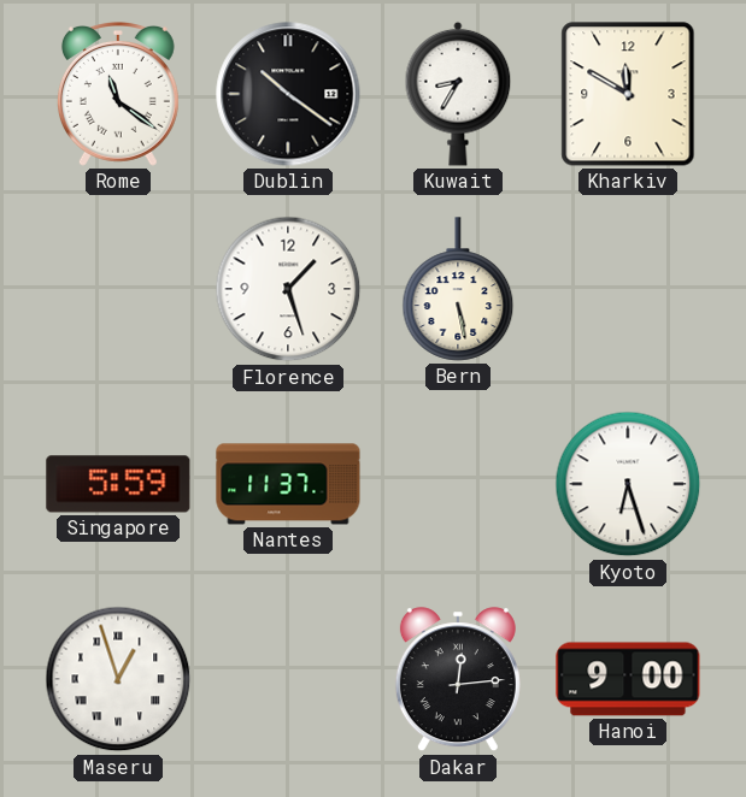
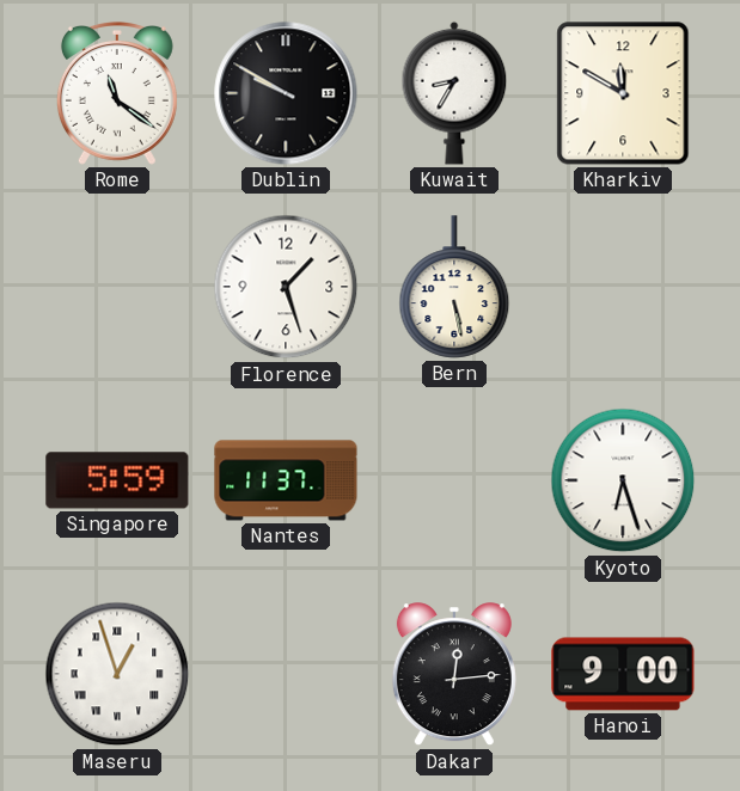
Dublin: 10:21 -> 9:50 (286, 93)
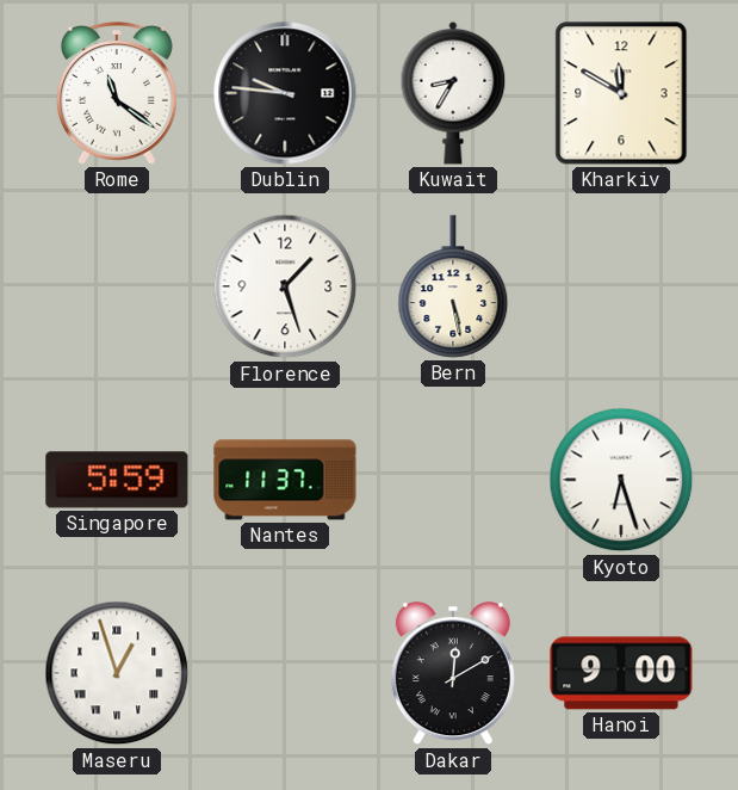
Dublin: 9:50 -> 9:46 (285, 93)
Dakar: 12:14 -> 12:10 (453, 674)
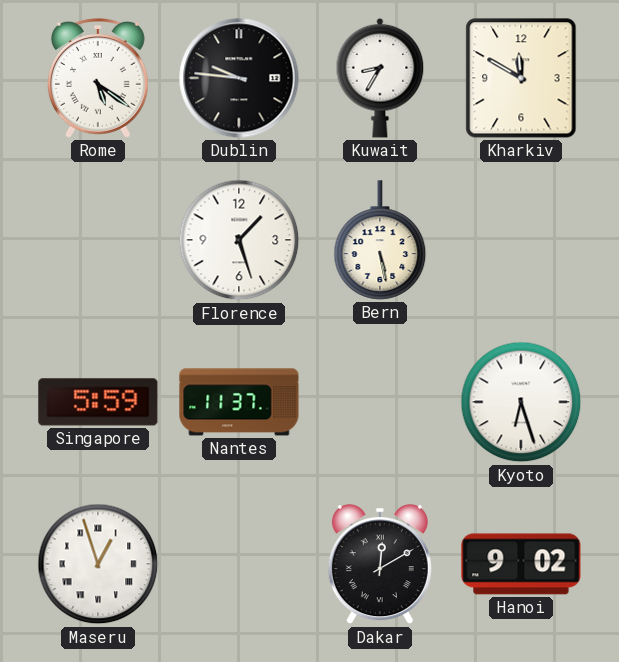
Rome: 11:21 -> 5:21 (98, 79)
Hanoi: 9:00 -> 9:02 (521, 564)
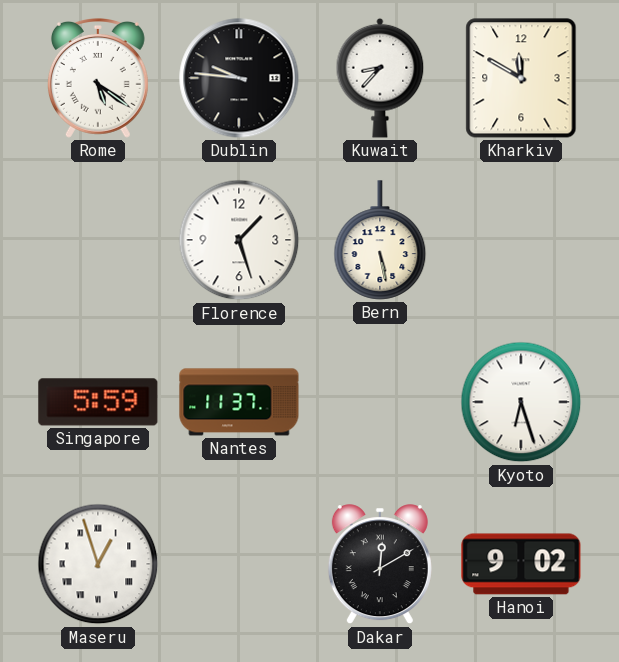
Kuwait: 8:35 -> 8:37 (380, 78)
